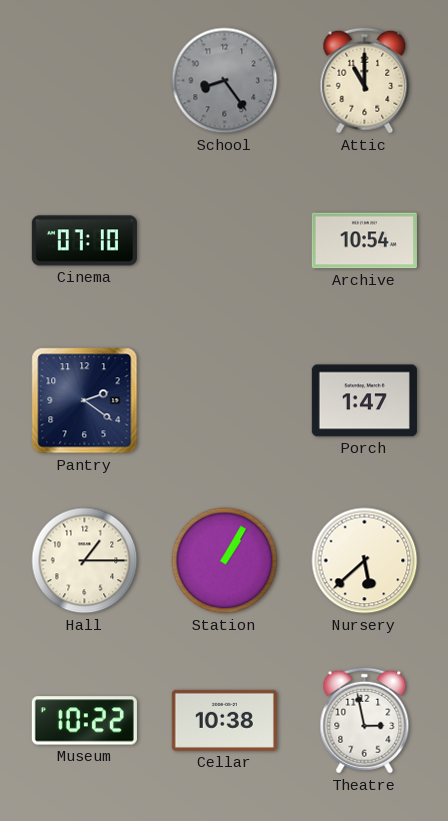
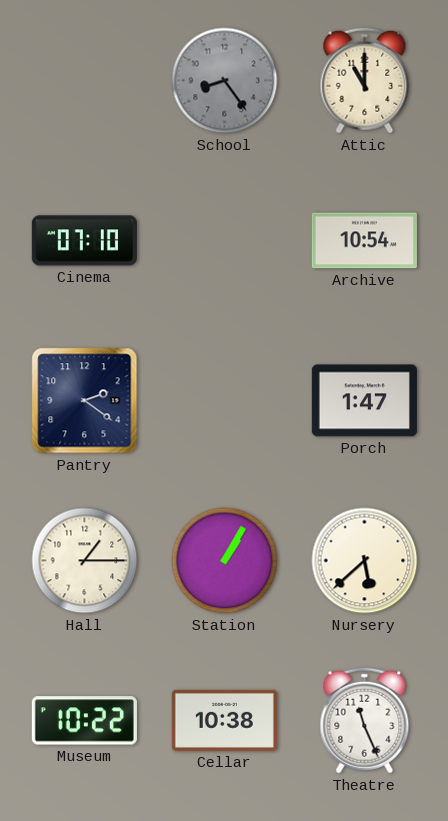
Theatre: 2:58 -> 11:26 (365, 721)
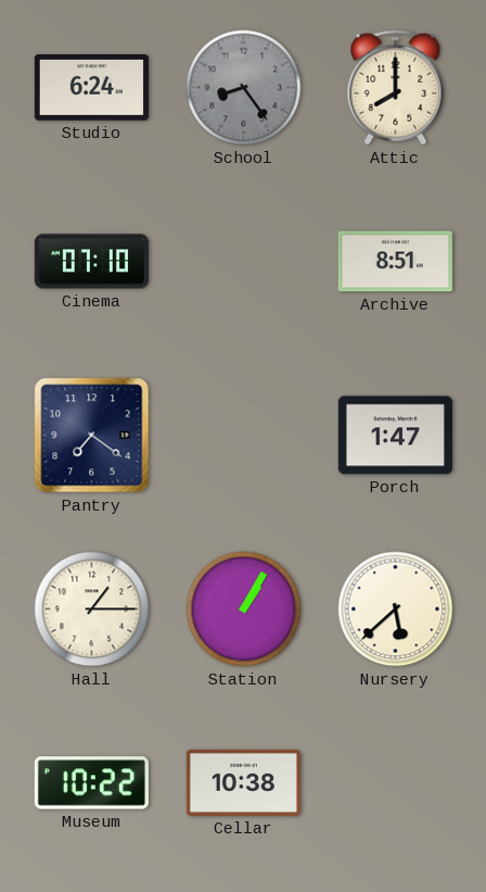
Studio: none -> 6:24 (91, 88)
Attic: 11:00 -> 8:00 (396, 88)
Archive: 10:54 -> 8:51 (395, 262)
Pantry: 2:21 -> 7:21 (92, 436)
Theatre: 11:26 -> none (365, 721)
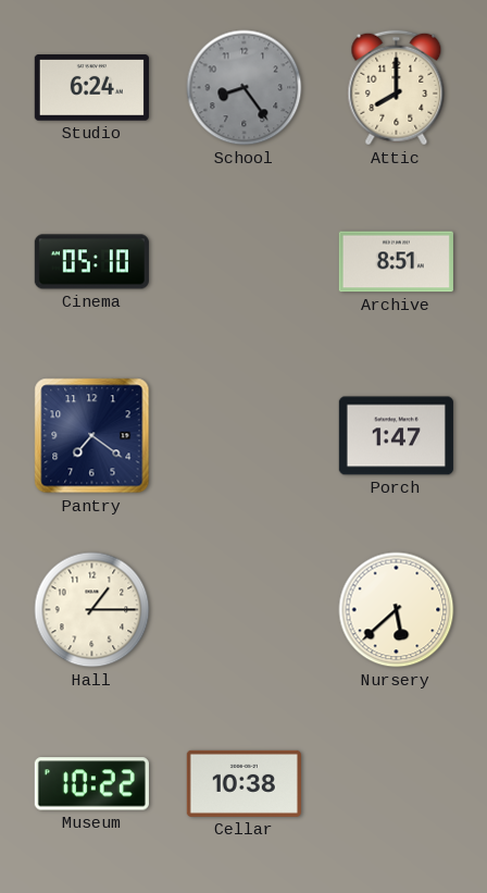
Cinema: 07:10 -> 05:10 (91, 262)
Station: 1:05 -> none (244, 610)
